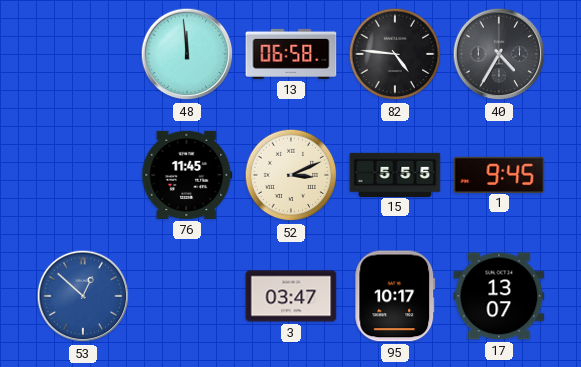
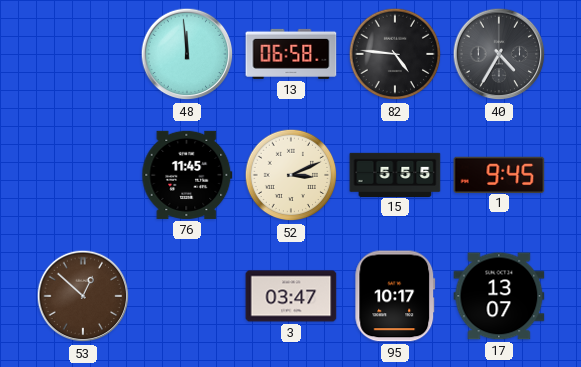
53 dial: blue -> brown (83, 296)
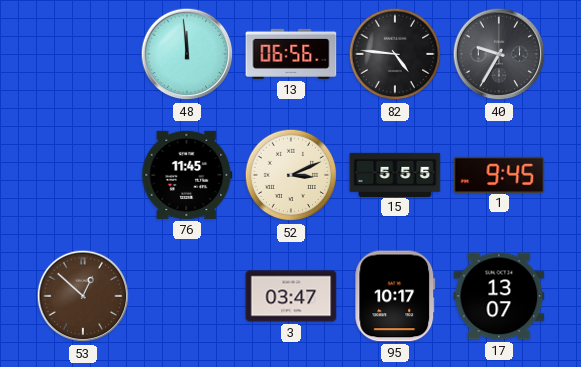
13: 06:58 -> 06:56 (291, 54)
40: 4:35 -> 9:35 (499, 54)
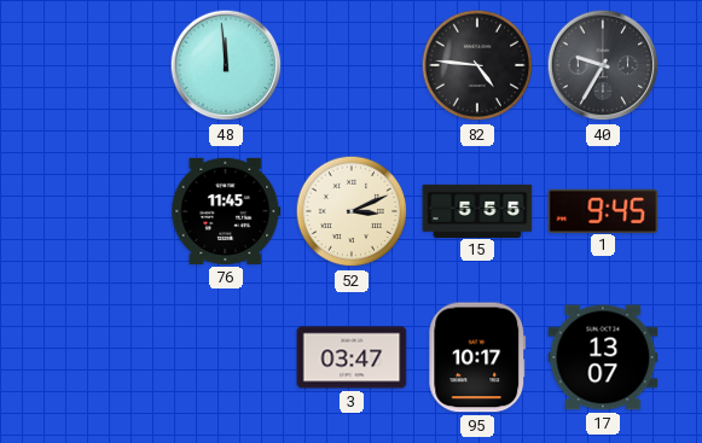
13: 06:56 -> none (291, 54)
53: 12:52 -> none (83, 296)
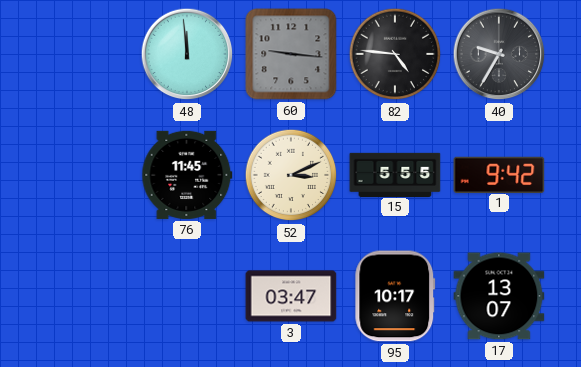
60: none -> 9:16 (291, 54)
1: 9:45 -> 9:42 (499, 174)
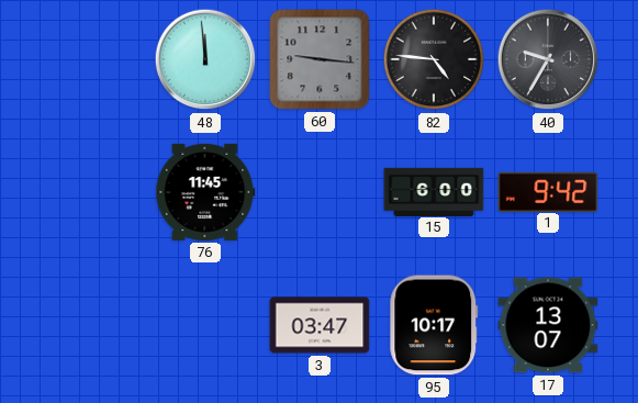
52: 3:11 -> none (291, 175)
15: 5:55 -> 6:00 (434, 191)
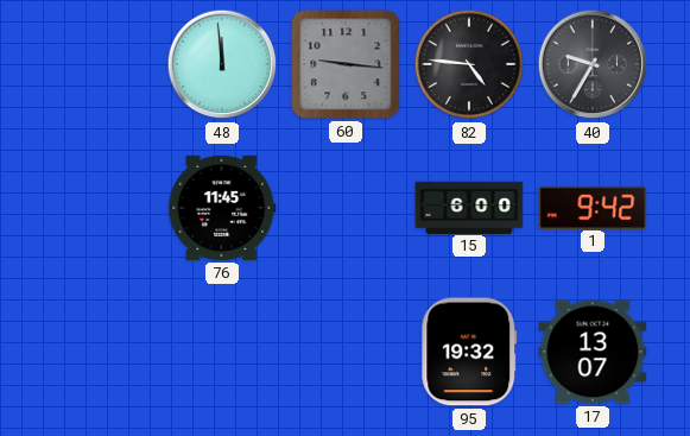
3: 03:47 -> none (320, 325)
95: 10:17 -> 19:32 (469, 352)
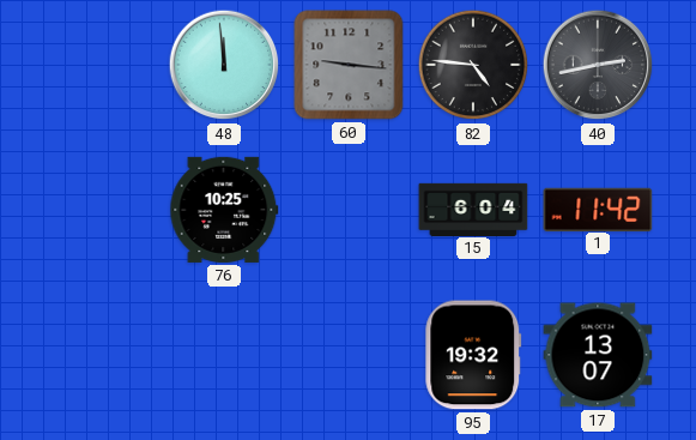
40: 9:35 -> 2:43 (598, 65)
76: 11:45 -> 10:25 (224, 210)
15: 6:00 -> 6:04 (473, 209)
1: 9:42 -> 11:42 (598, 209)
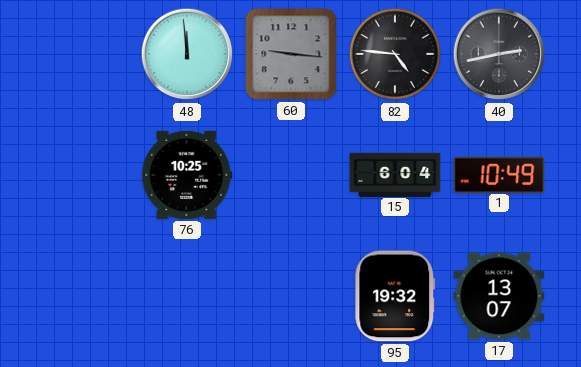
1: 11:42 -> 10:49 (499, 174)
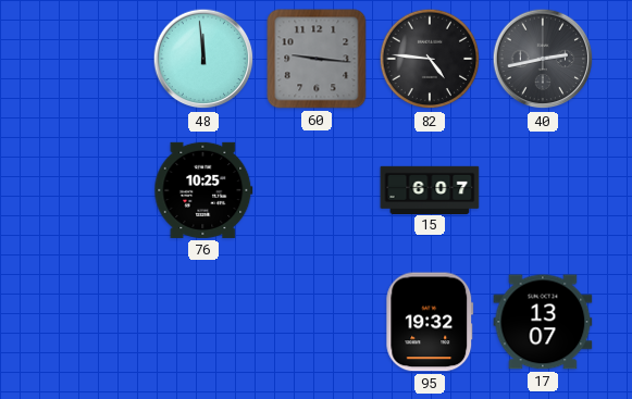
15: 6:04 -> 6:07 (430, 189)
1: 10:49 -> none (499, 174)
